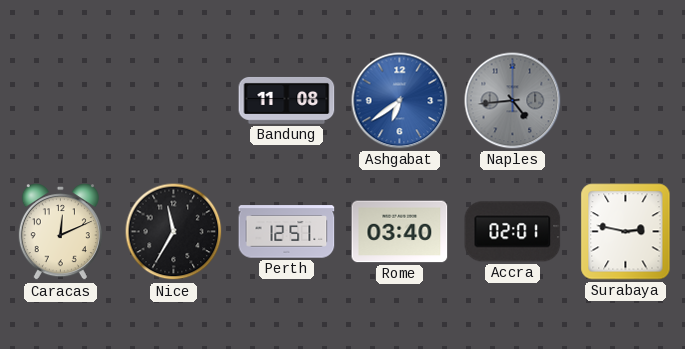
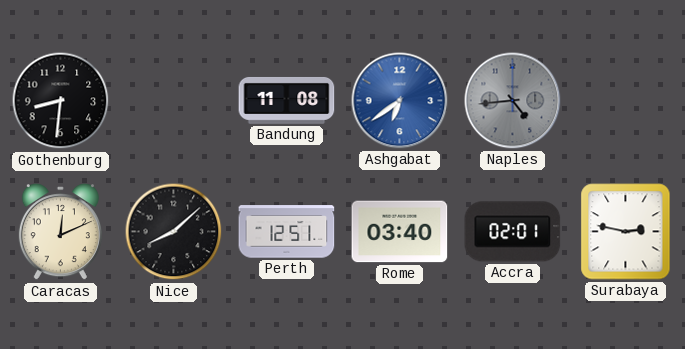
Gothenburg: none -> 8:31 (61, 101)
Nice: 11:35 -> 8:08 (174, 232)
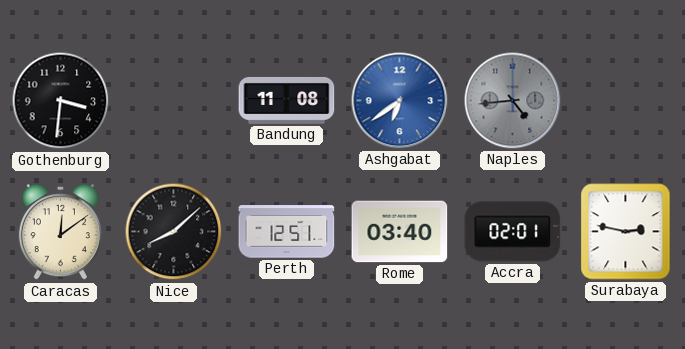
Gothenburg: 8:31 -> 3:31 (61, 101)
Caracas: 12:11 -> 12:09 (60, 232)
